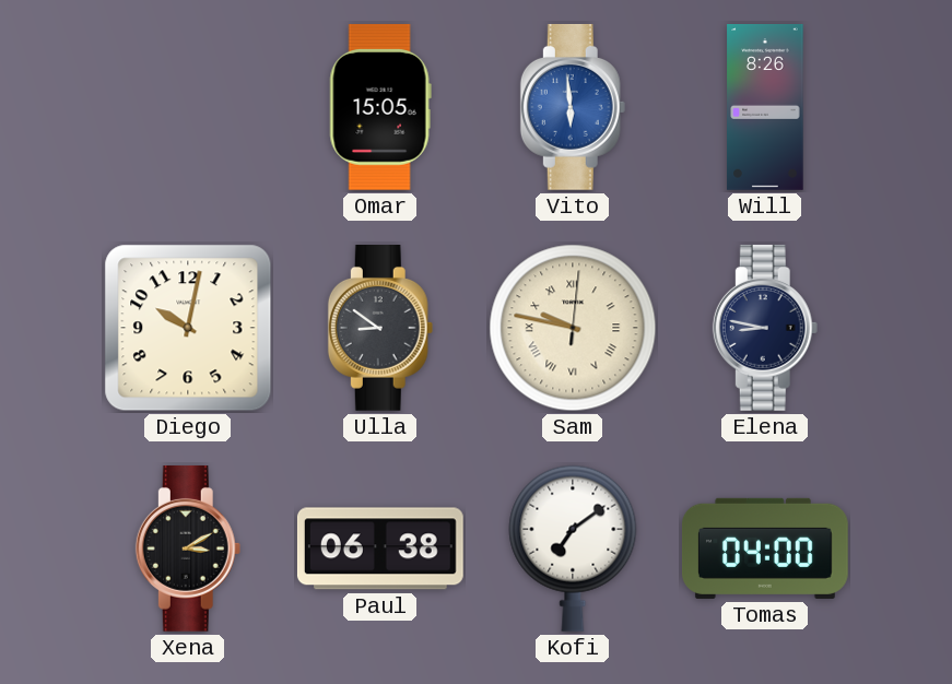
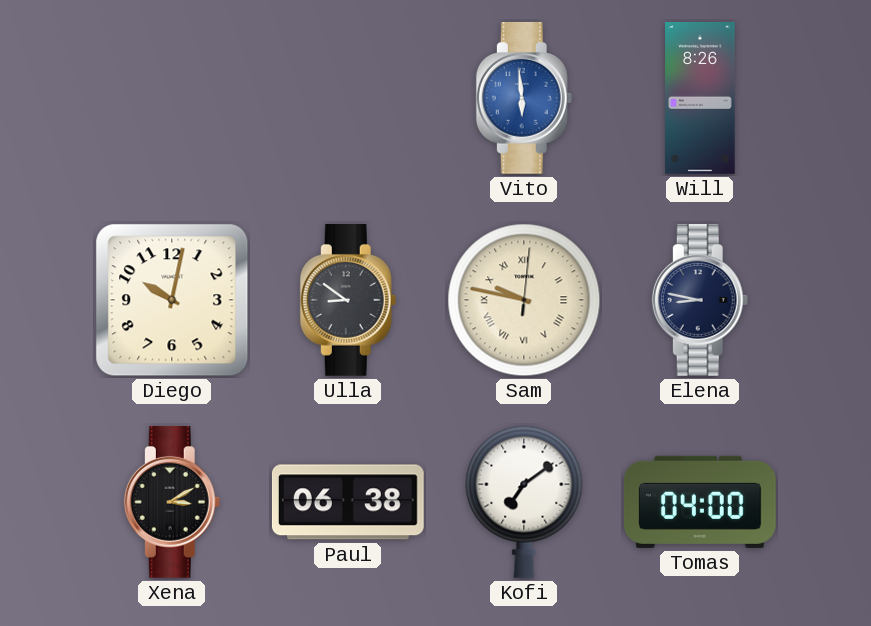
Omar: 15:05 -> none (380, 107)
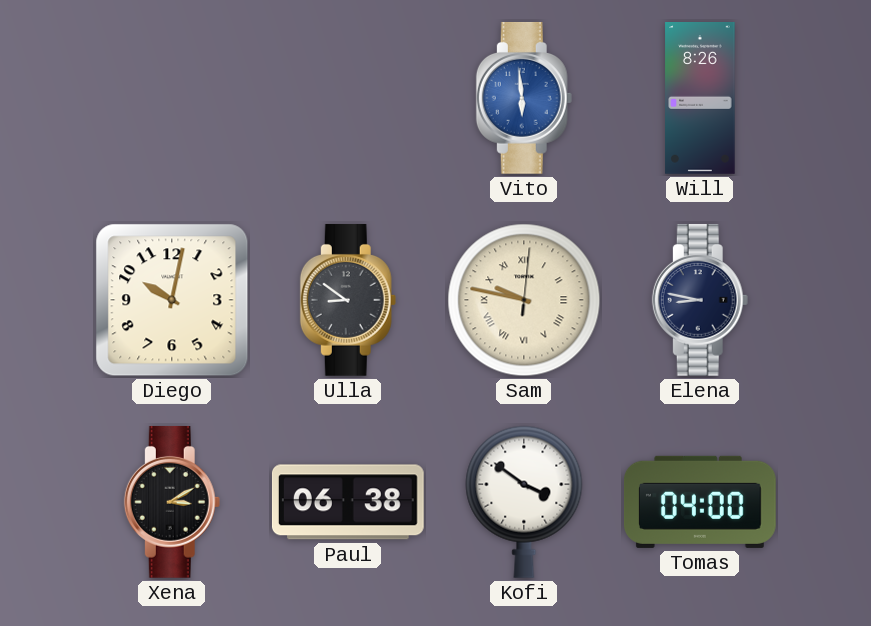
Kofi: 7:09 -> 3:51 (524, 502)
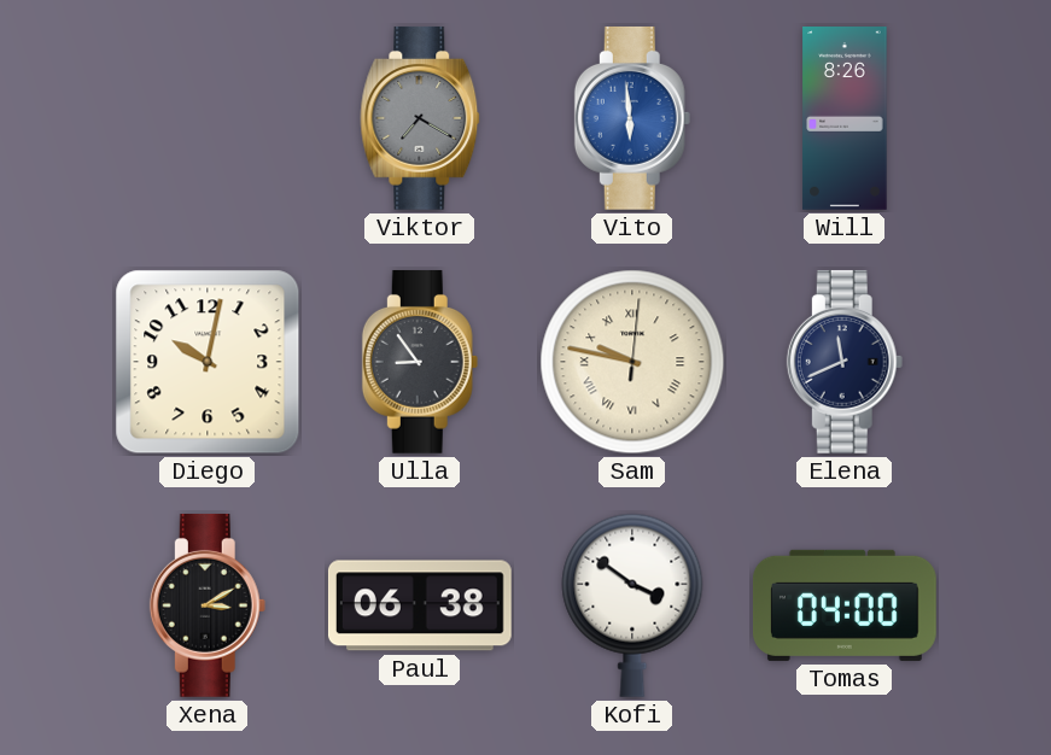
Viktor: none -> 7:20 (420, 118)
Ulla: 8:51 -> 8:54 (420, 362)
Elena: 8:47 -> 11:41 (845, 362)
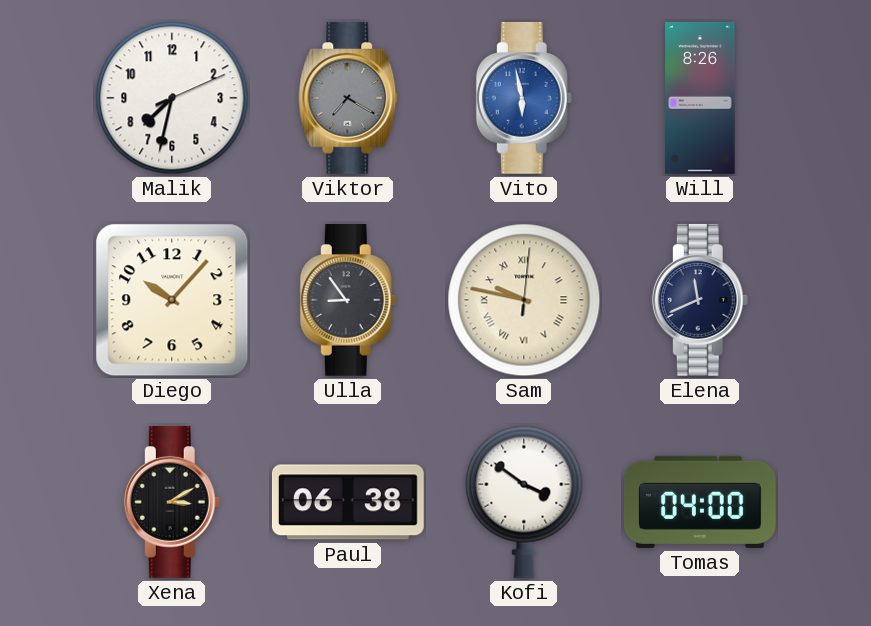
Malik: none -> 7:32 (172, 98)
Vito: 5:59 -> 5:58 (524, 98)
Diego: 10:02 -> 10:07 (172, 300)
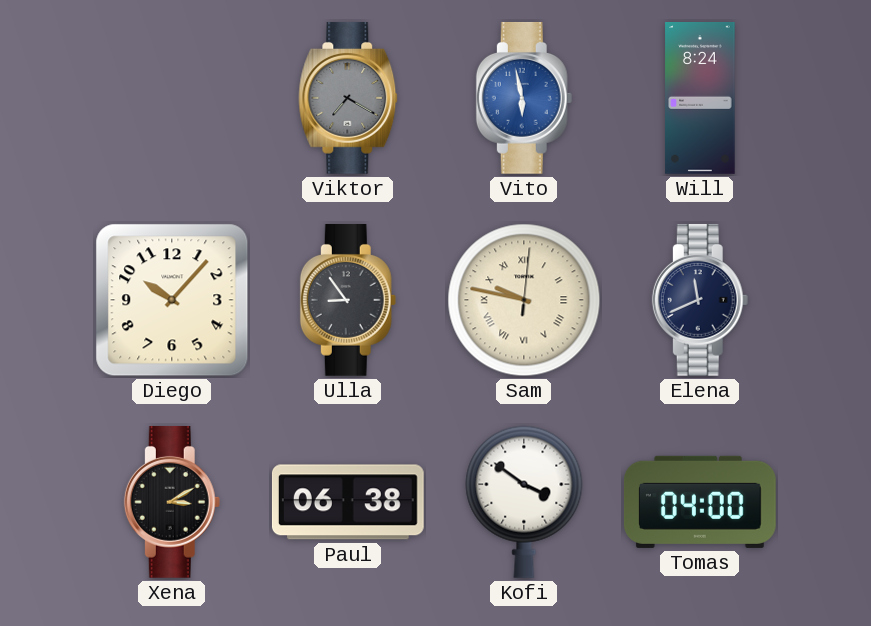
Malik: 7:32 -> none (172, 98)
Will: 8:26 -> 8:24 (700, 99)
